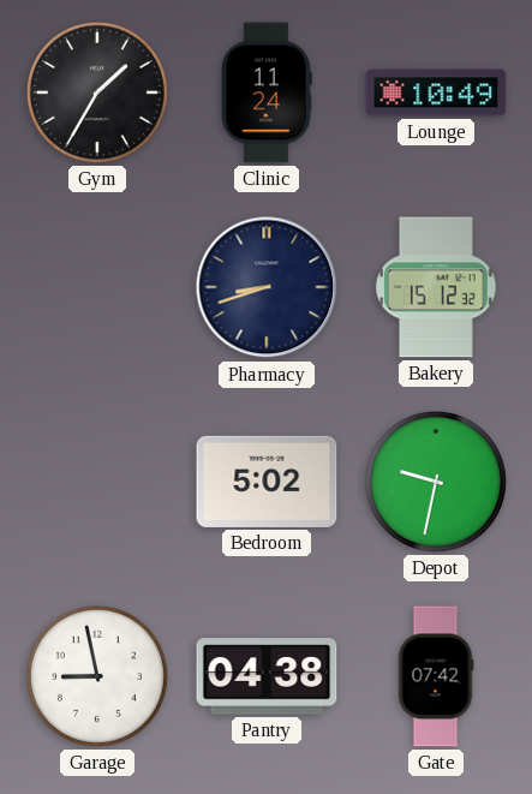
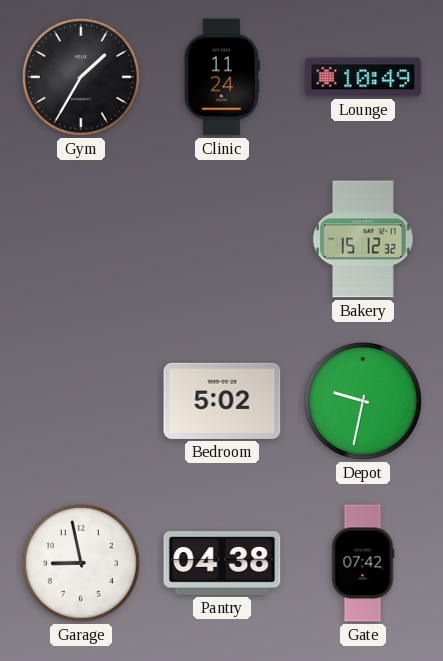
Pharmacy: 8:42 -> none (267, 287)
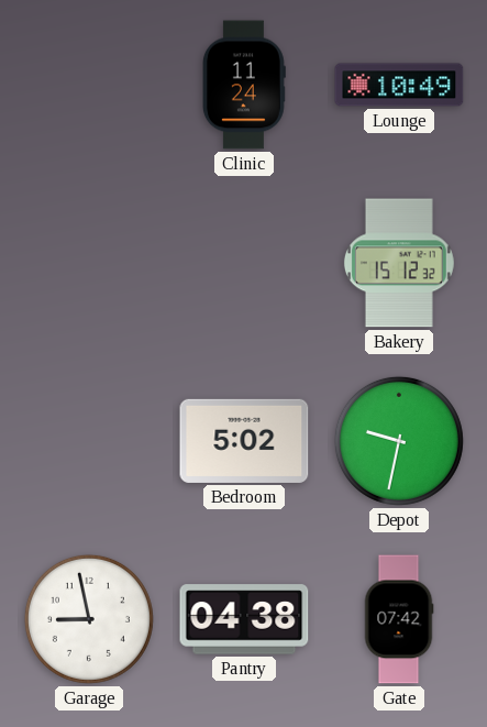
Gym: 1:35 -> none (81, 77)
